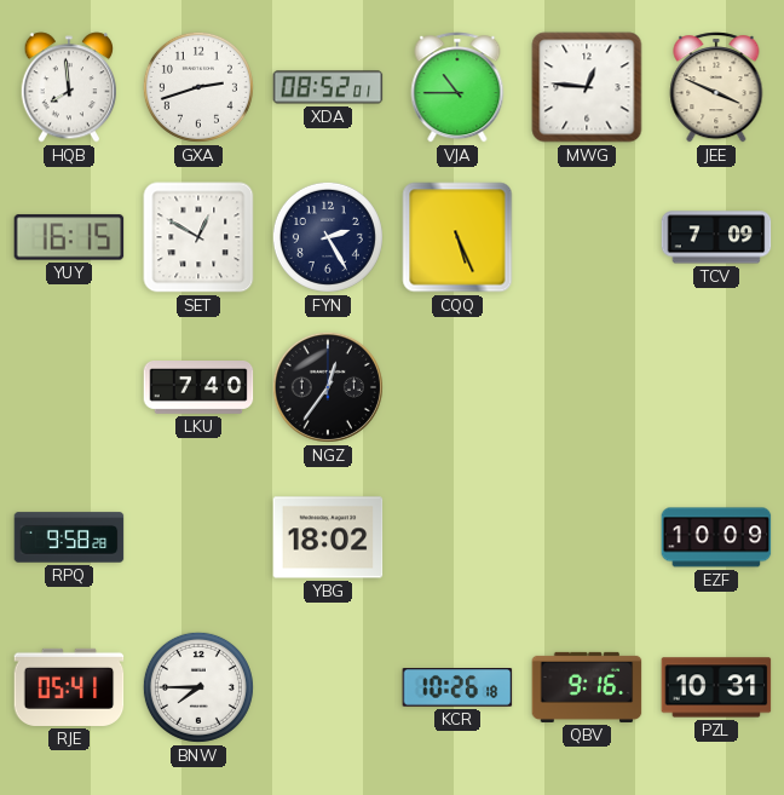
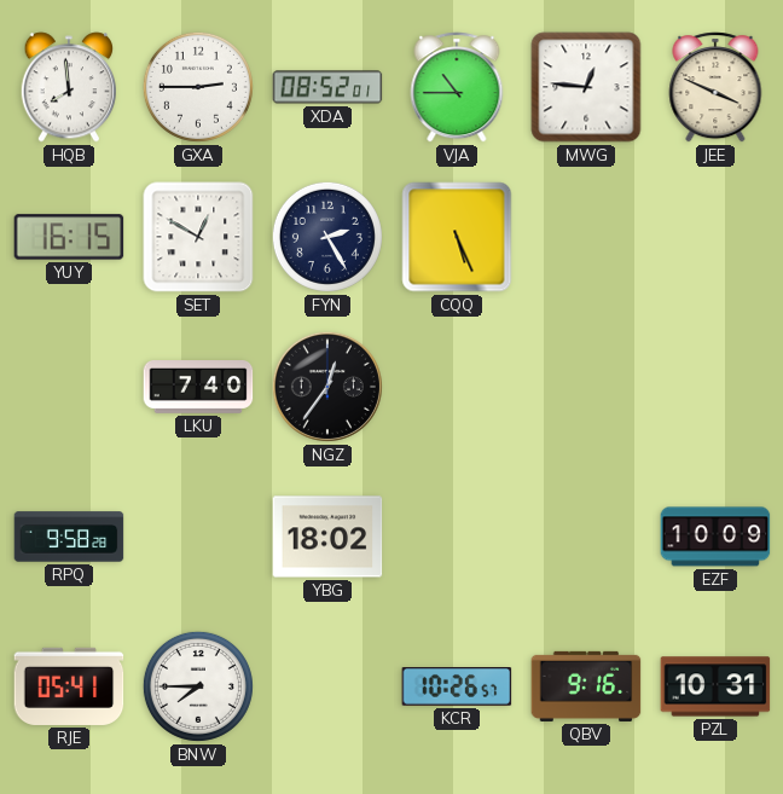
GXA: 2:42 -> 2:45 (198, 87)
TCV: 7:09 -> none (716, 237)
KCR: 10:26:18 -> 10:26:57 (457, 688)
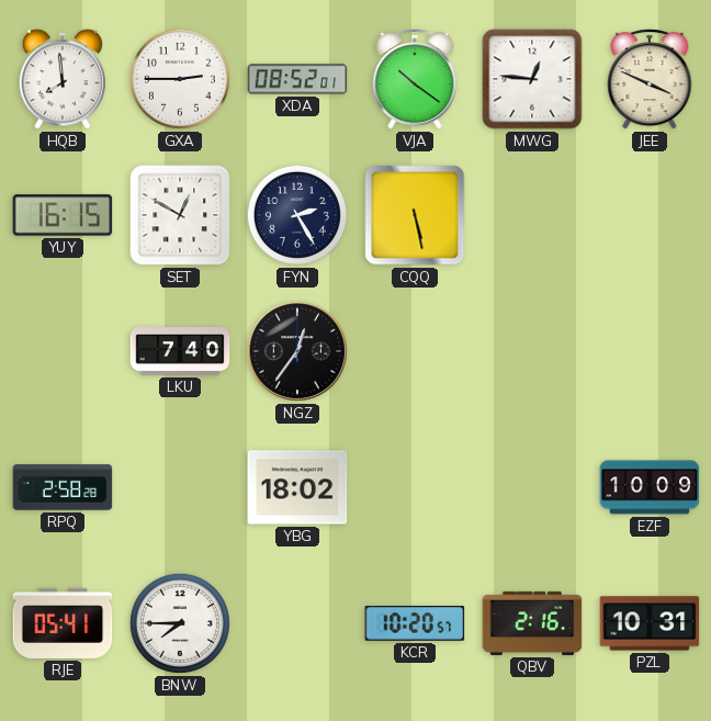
VJA: 10:45 -> 10:21 (415, 79)
CQQ: 5:26 -> 5:28 (415, 215)
RPQ: 9:58 -> 2:58 (63, 487)
KCR: 10:26 -> 10:20 (415, 624)
QBV: 9:16 -> 2:16 (532, 623)
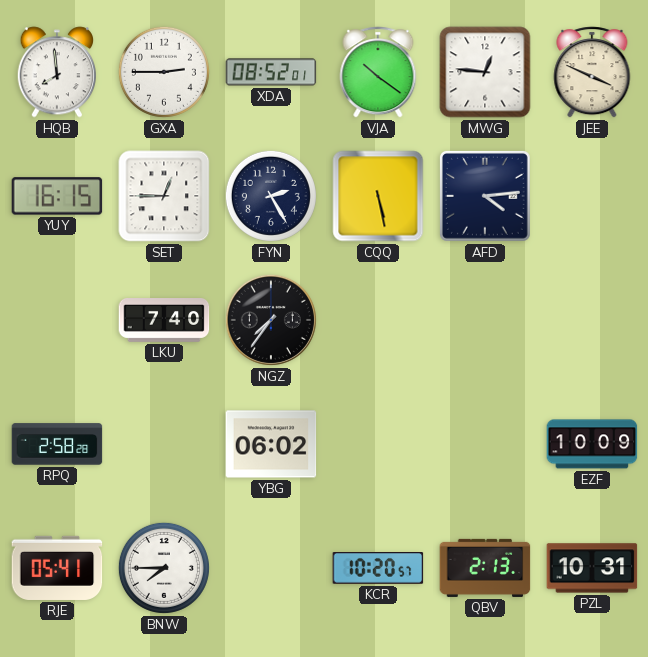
SET: 12:50 -> 12:45 (164, 196)
AFD: none -> 4:14 (485, 196)
NGZ: 12:36 -> 7:36 (271, 320)
YBG: 18:02 -> 06:02 (271, 444)
QBV: 2:16 -> 2:13 (485, 568)
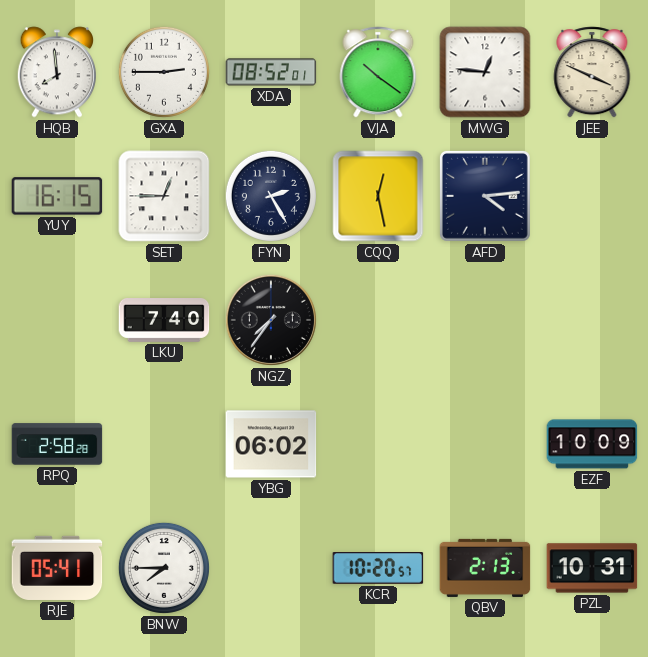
CQQ: 5:28 -> 12:28 (378, 196)
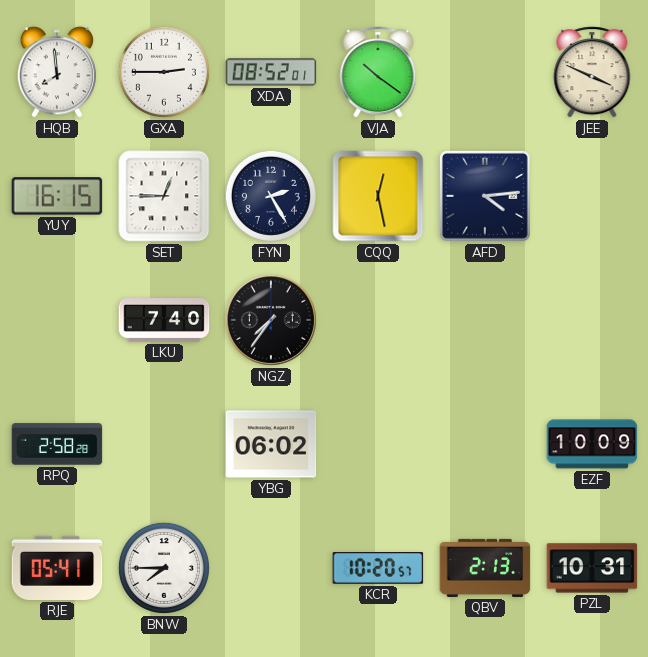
MWG: 12:46 -> none (485, 72)
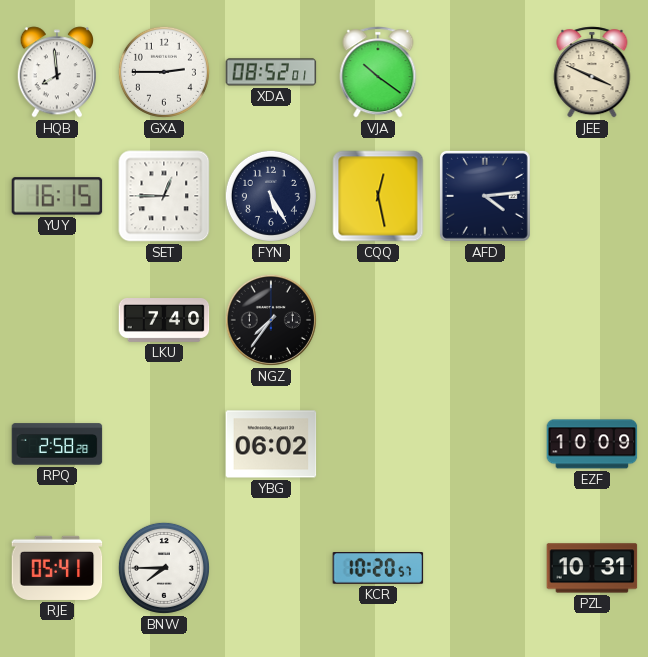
FYN: 2:25 -> 5:25 (271, 196)
QBV: 2:13 -> none (485, 568)
